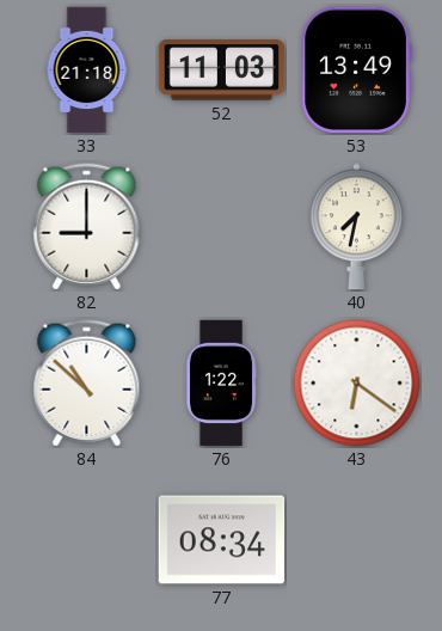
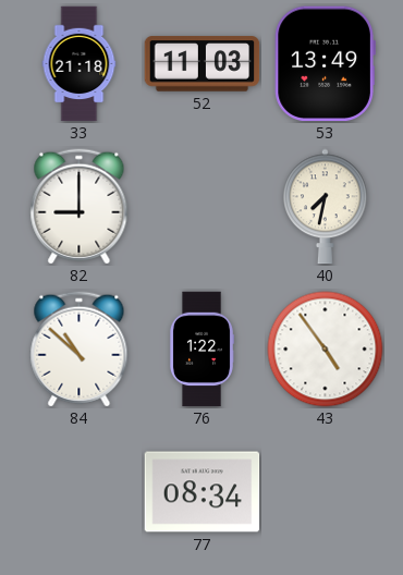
43: 6:21 -> 4:54 (326, 350)
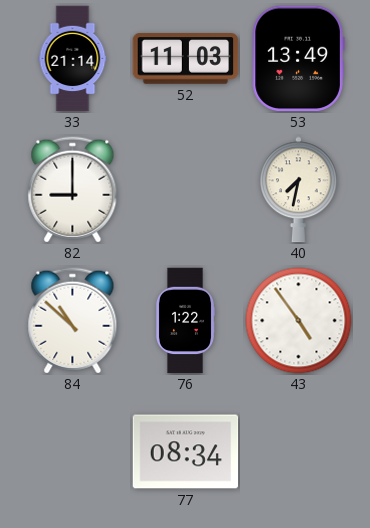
33: 21:18 -> 21:14 (73, 59)
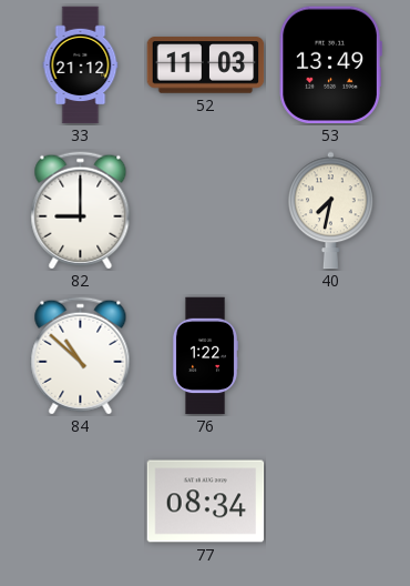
33: 21:14 -> 21:12 (81, 65)
43: 4:54 -> none (299, 321)
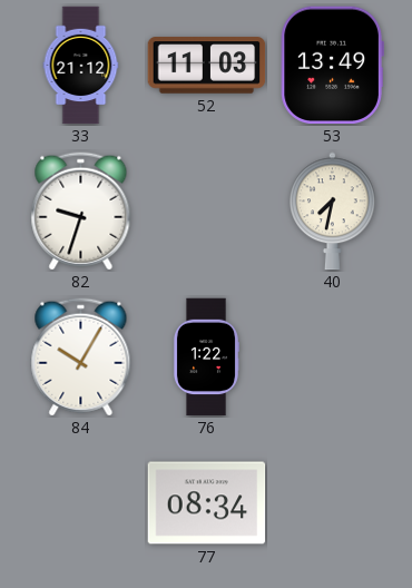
82: 9:00 -> 9:33 (81, 212)
84: 10:52 -> 10:05 (81, 357)
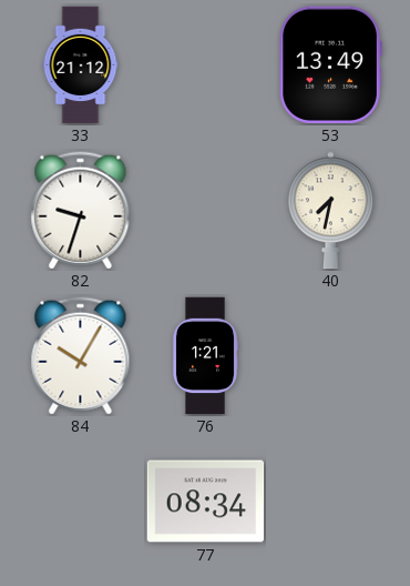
52: 11:03 -> none (207, 66)
76: 1:22 -> 1:21 (204, 356)
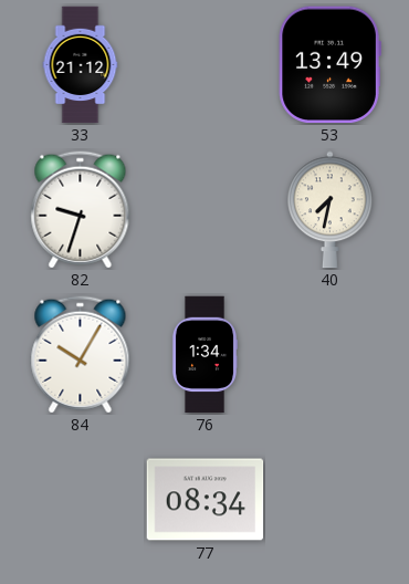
76: 1:21 -> 1:34 (203, 355)
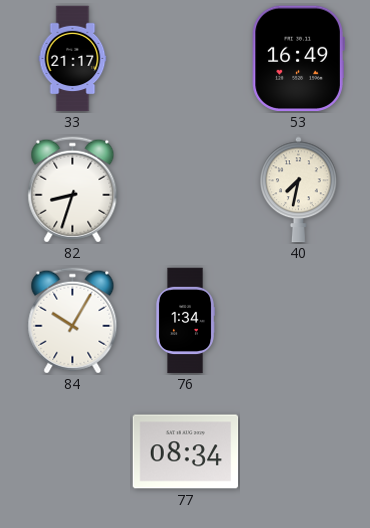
33: 21:12 -> 21:17 (73, 59)
53: 13:49 -> 16:49 (298, 59)
82: 9:33 -> 8:33 (73, 190)
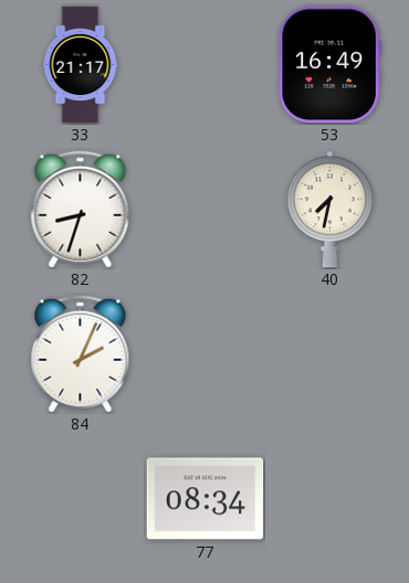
84: 10:05 -> 2:04 (81, 354)
76: 1:34 -> none (184, 321)
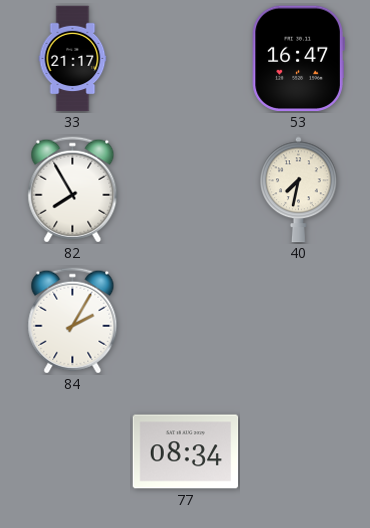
53: 16:49 -> 16:47 (298, 59)
82: 8:33 -> 7:55 (73, 190)
84: 2:04 -> 2:05 (73, 321)
